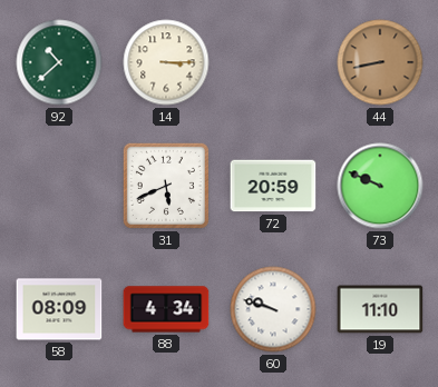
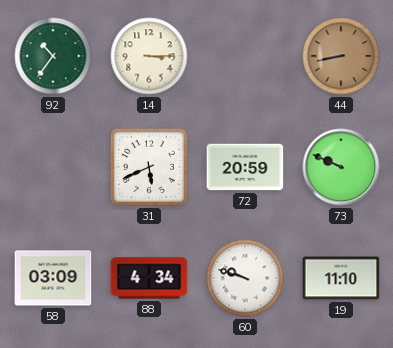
92: 10:38 -> 10:36 (53, 56)
58: 08:09 -> 03:09 (53, 278)
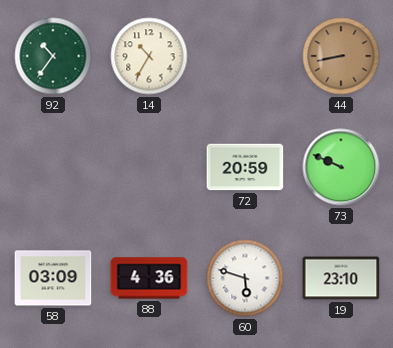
14: 3:15 -> 10:35 (149, 56)
31: 5:41 -> none (149, 167)
88: 4:34 -> 4:36 (149, 278)
60: 9:48 -> 5:48 (245, 278)
19: 11:10 -> 23:10 (341, 278)
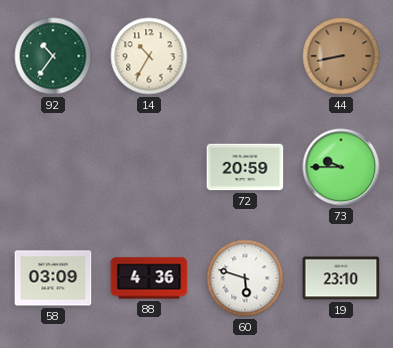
73: 9:49 -> 9:45 (341, 167)
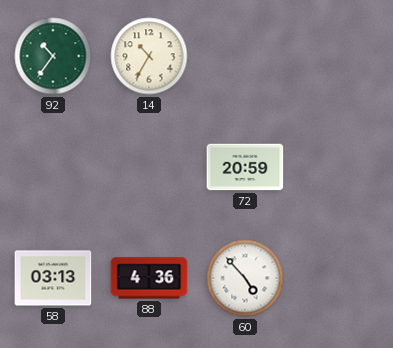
44: 8:43 -> none (341, 56)
73: 9:45 -> none (341, 167)
58: 03:09 -> 03:13 (53, 278)
60: 5:48 -> 4:53 (245, 278)
19: 23:10 -> none (341, 278)
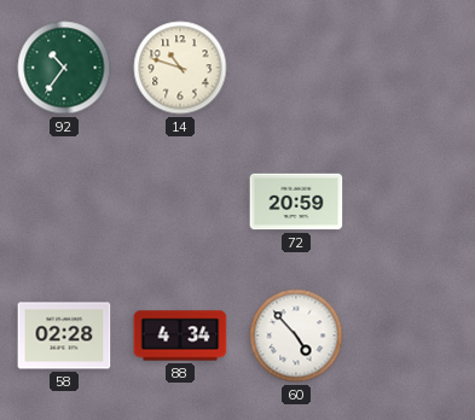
14: 10:35 -> 10:48 (180, 68)
58: 03:13 -> 02:28 (64, 336)
88: 4:36 -> 4:34 (180, 336)
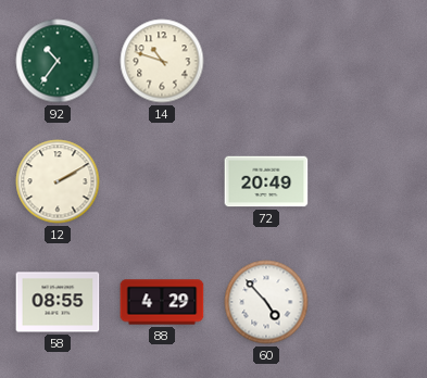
12: none -> 2:10 (58, 181)
72: 20:59 -> 20:49 (266, 181)
58: 02:28 -> 08:55 (58, 302)
88: 4:34 -> 4:29 (162, 302)
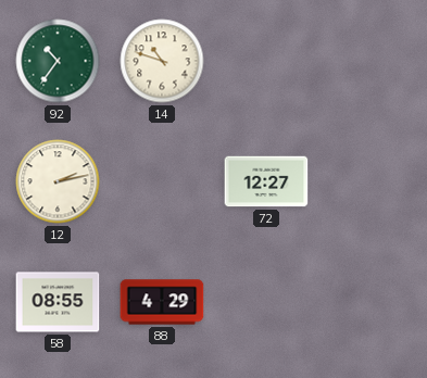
12: 2:10 -> 2:13 (58, 181)
72: 20:49 -> 12:27 (266, 181)
60: 4:53 -> none (266, 302)
